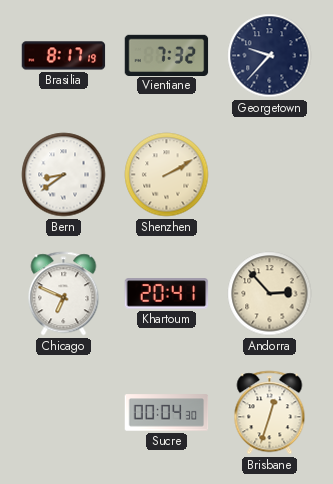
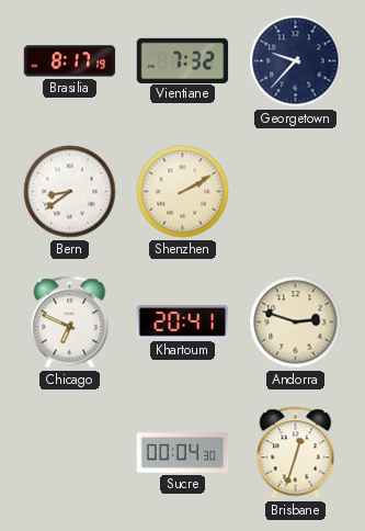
Andorra: 2:53 -> 2:48 (296, 323)
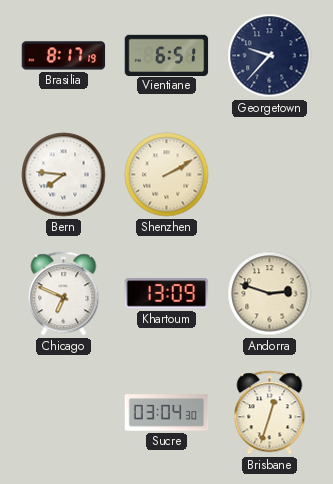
Vientiane: 7:32 -> 6:51 (167, 55)
Bern: 8:39 -> 7:46 (64, 175)
Khartoum: 20:41 -> 13:09 (167, 294)
Sucre: 00:04 -> 03:04 (167, 413)
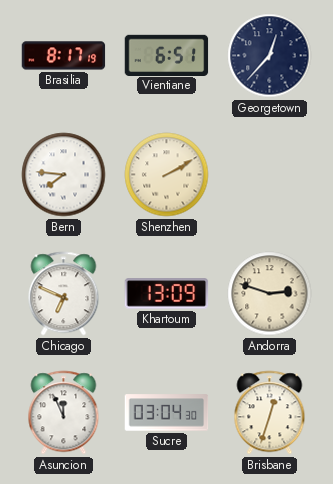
Georgetown: 9:37 -> 12:37 (270, 56)
Asuncion: none -> 11:56 (64, 413)
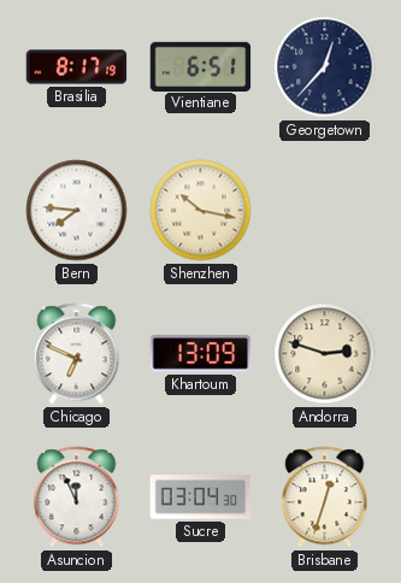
Shenzhen: 2:10 -> 10:17 (201, 211)
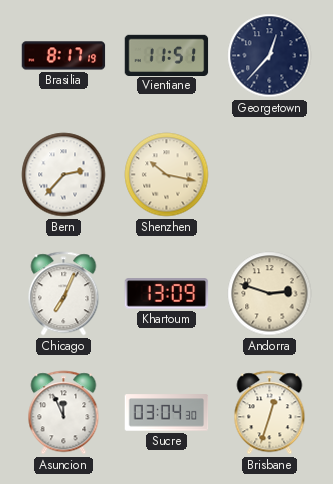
Vientiane: 6:51 -> 11:51 (167, 55)
Bern: 7:46 -> 2:37 (64, 175)
Chicago: 6:49 -> 7:04 (64, 294)
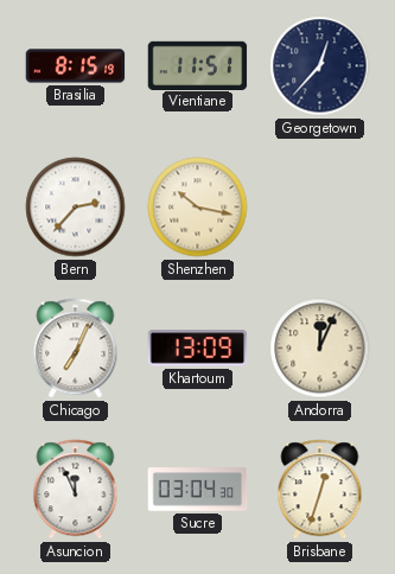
Brasilia: 8:17 -> 8:15 (76, 66)
Andorra: 2:48 -> 12:04 (320, 349)
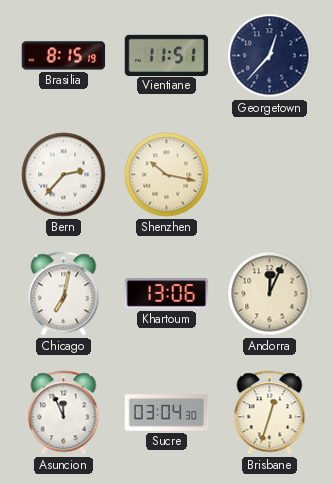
Chicago: 7:04 -> 7:02 (64, 294)
Khartoum: 13:09 -> 13:06 (167, 294)
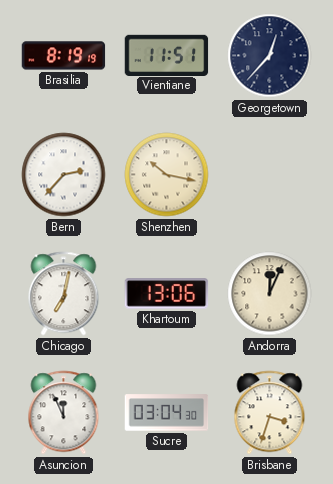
Brasilia: 8:15 -> 8:19 (64, 56)
Brisbane: 12:33 -> 3:33 (270, 413)
